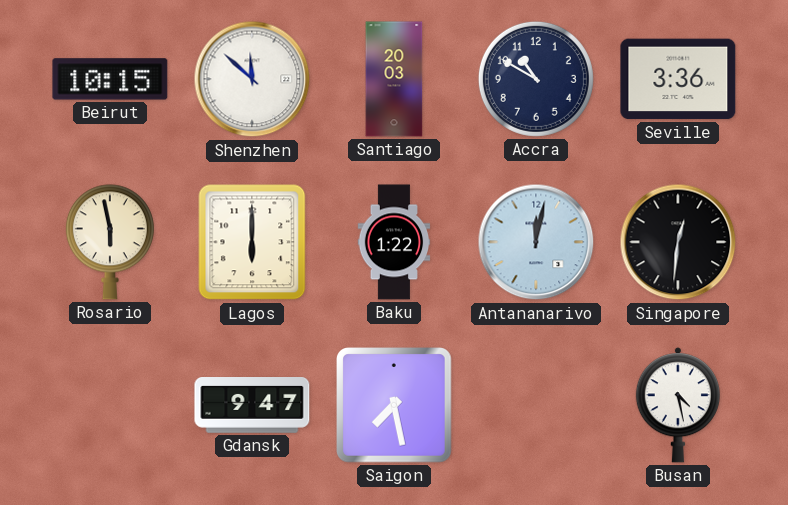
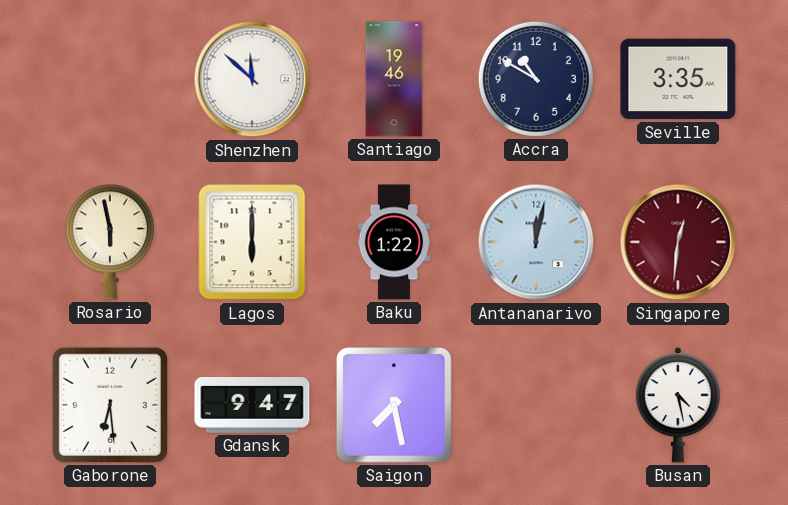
Beirut: 10:15 -> none (110, 79)
Santiago: 20:03 -> 19:46 (394, 79)
Seville: 3:36 -> 3:35 (678, 79)
Singapore dial: black -> burgundy (678, 242)
Gaborone: none -> 6:29 (110, 405)
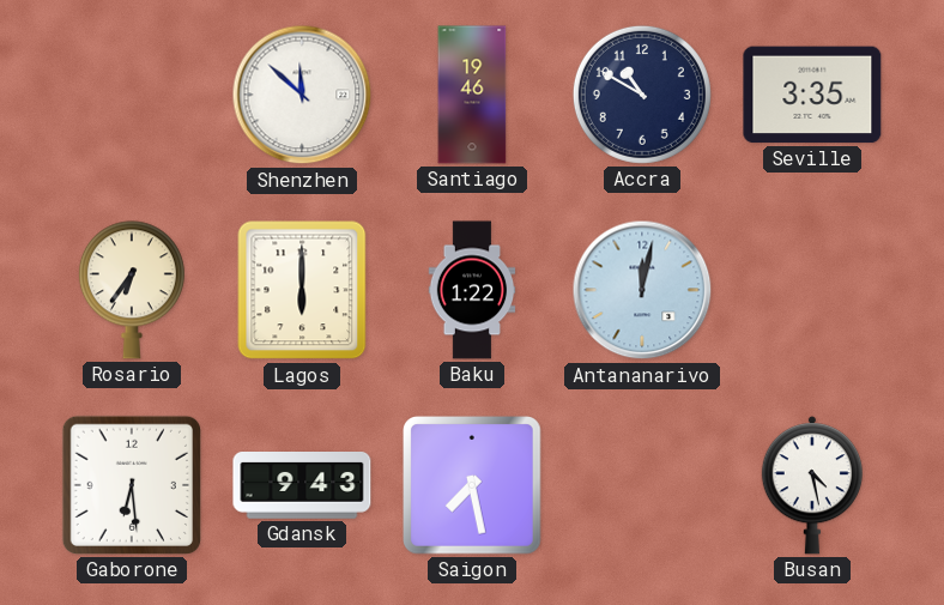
Rosario: 5:58 -> 6:36 (132, 290)
Singapore: 12:31 -> none (678, 242)
Gdansk: 9:47 -> 9:43 (302, 486)
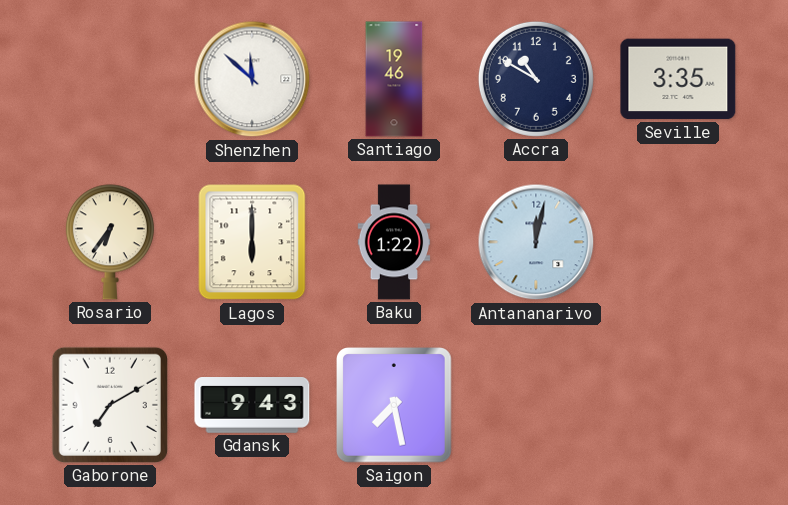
Gaborone: 6:29 -> 7:10 (110, 405)
Busan: 4:28 -> none (812, 485)
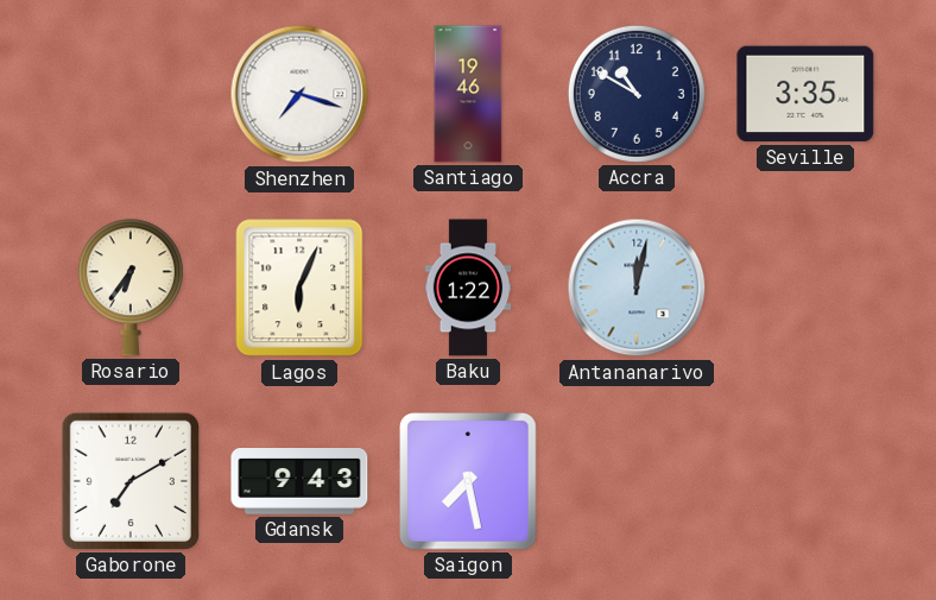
Shenzhen: 11:52 -> 7:18 (299, 94)
Lagos: 6:00 -> 6:04 (299, 288)
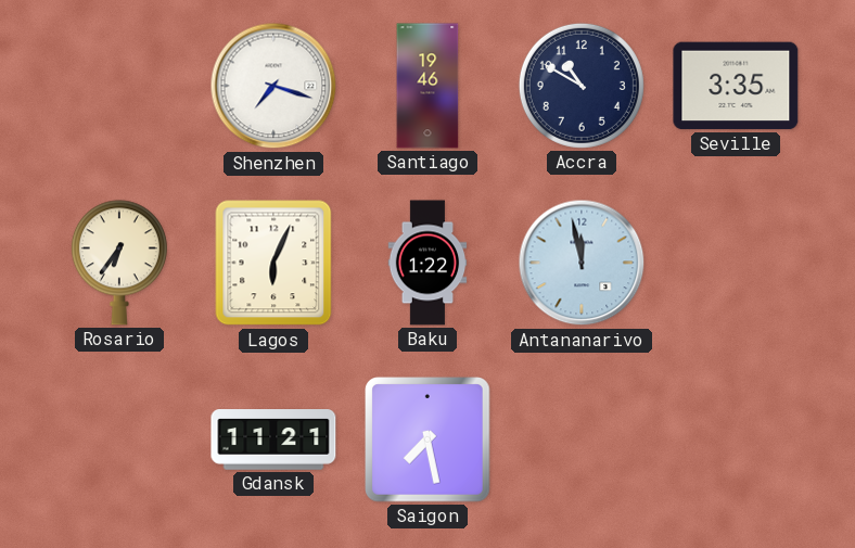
Antananarivo: 12:02 -> 11:58 (582, 263)
Gaborone: 7:10 -> none (131, 481)
Gdansk: 9:43 -> 11:21 (273, 441)
